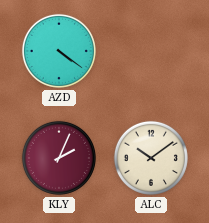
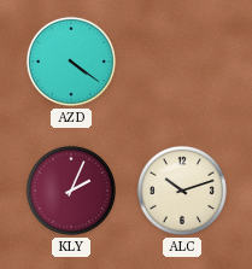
ALC: 10:09 -> 10:12 (182, 191)
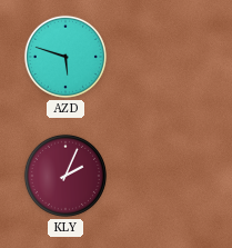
AZD: 4:21 -> 5:48 (65, 57)
ALC: 10:12 -> none (182, 191)
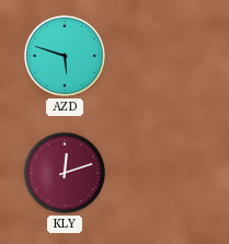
KLY: 2:04 -> 12:12 (65, 173)
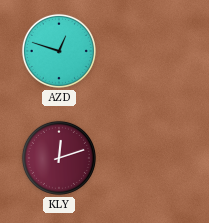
AZD: 5:48 -> 12:48 (59, 51)
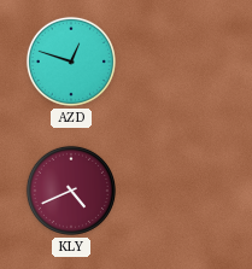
KLY: 12:12 -> 4:41 (71, 191)
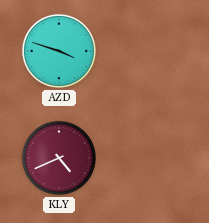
AZD: 12:48 -> 3:48 (59, 51)
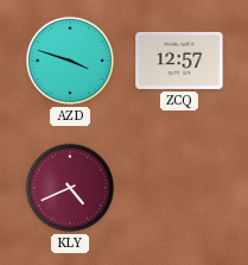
ZCQ: none -> 12:57 (179, 61)
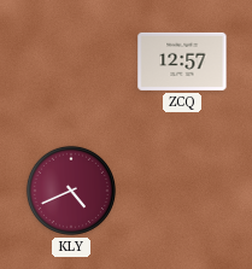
AZD: 3:48 -> none (70, 61)
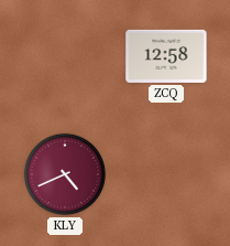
ZCQ: 12:57 -> 12:58 (166, 56)
